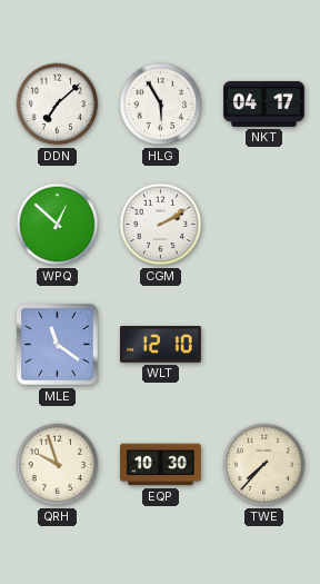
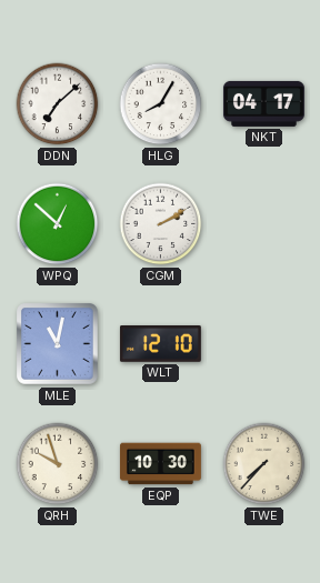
HLG: 5:55 -> 8:05 (161, 104)
MLE: 11:21 -> 11:02 (58, 344)
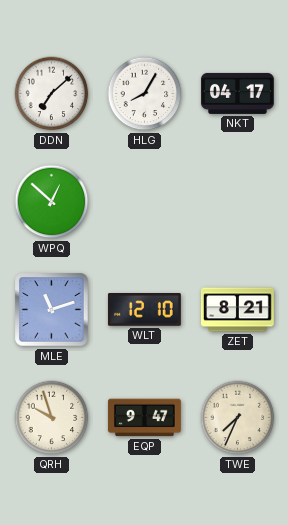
CGM: 2:10 -> none (161, 224)
MLE: 11:02 -> 11:12 (52, 310)
ZET: none -> 8:21 (237, 310)
EQP: 10:30 -> 9:47 (144, 418)
TWE: 7:37 -> 7:34 (238, 418)
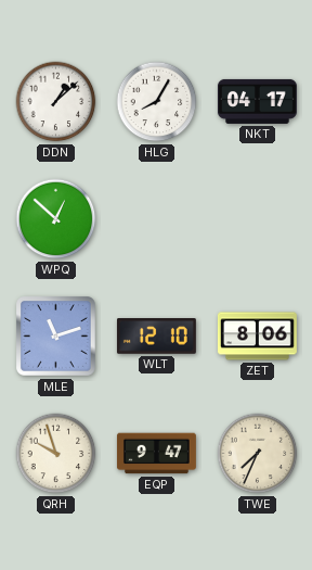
DDN: 7:08 -> 1:08 (56, 102)
ZET: 8:21 -> 8:06 (257, 337)
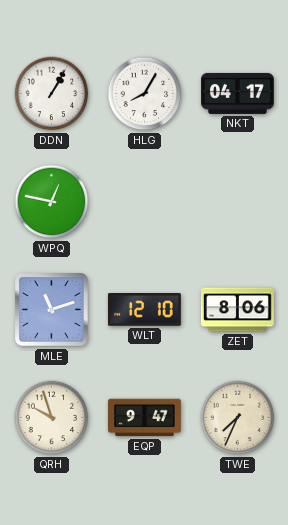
DDN: 1:08 -> 1:05 (52, 94)
WPQ: 12:52 -> 12:47 (52, 202)
